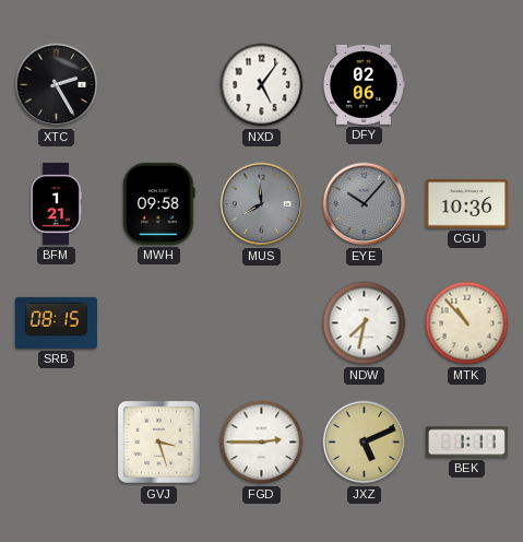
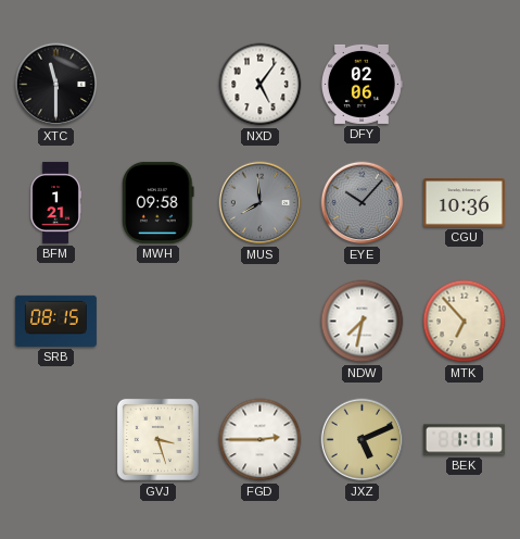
XTC: 2:25 -> 11:30 (56, 85)
MTK: 10:53 -> 6:53 (465, 322)
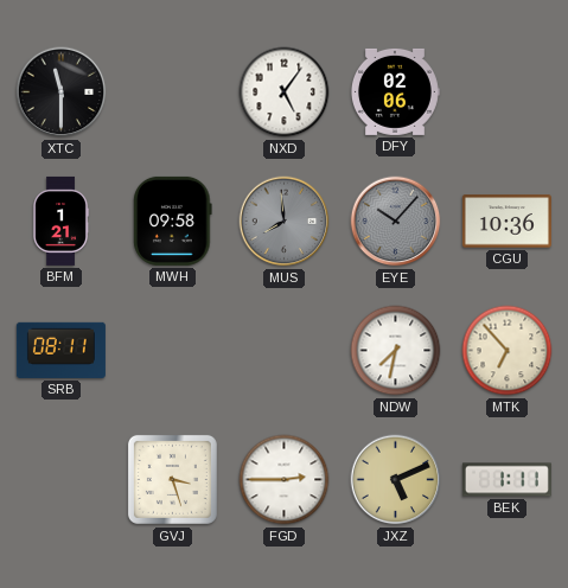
SRB: 08:15 -> 08:11 (60, 350)
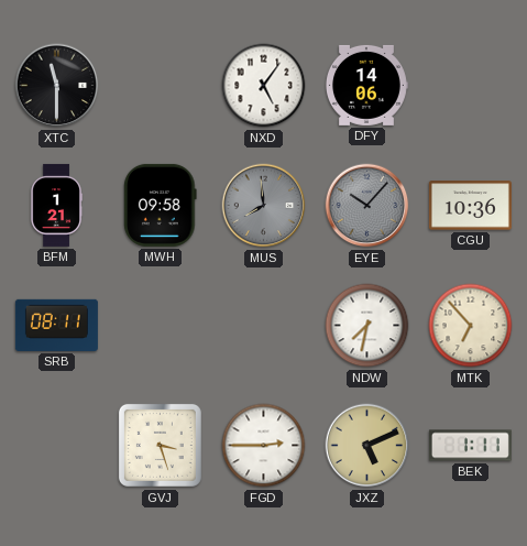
DFY: 02:06 -> 14:06 (366, 85)
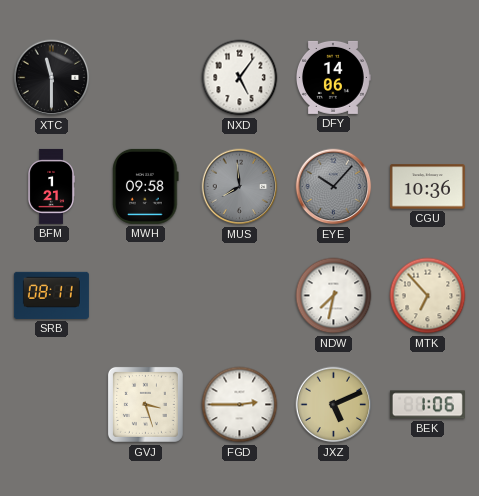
BEK: 1:11 -> 1:06 (427, 405)
